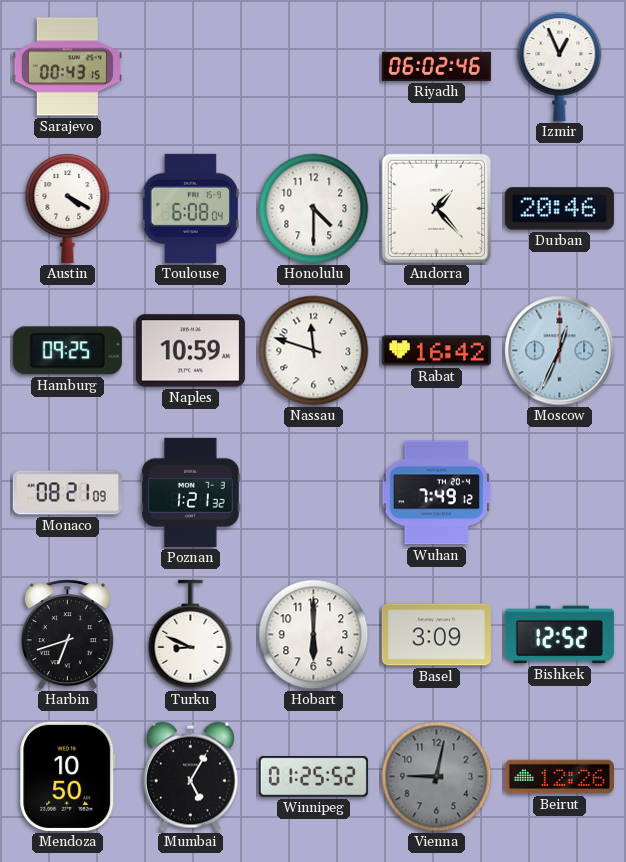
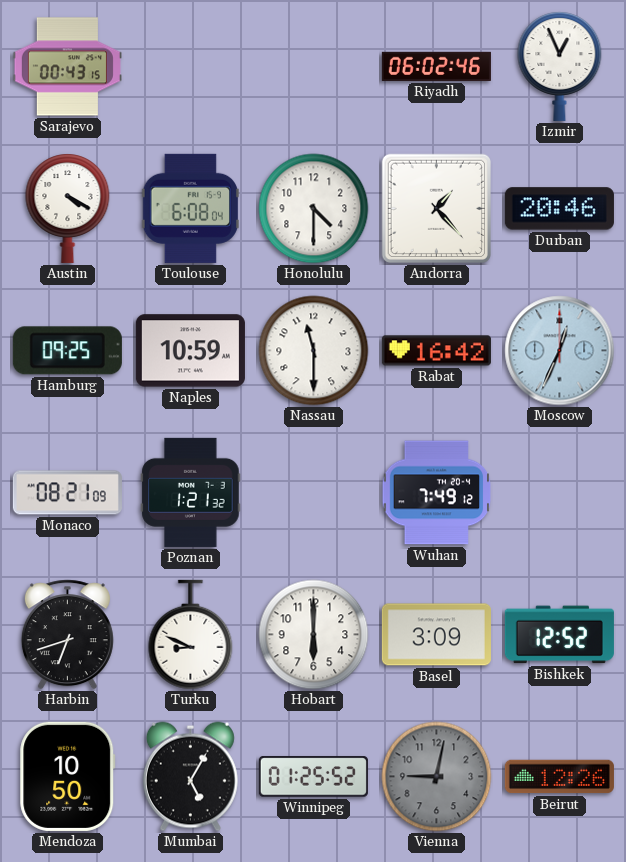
Nassau: 11:48 -> 11:30 (314, 351)
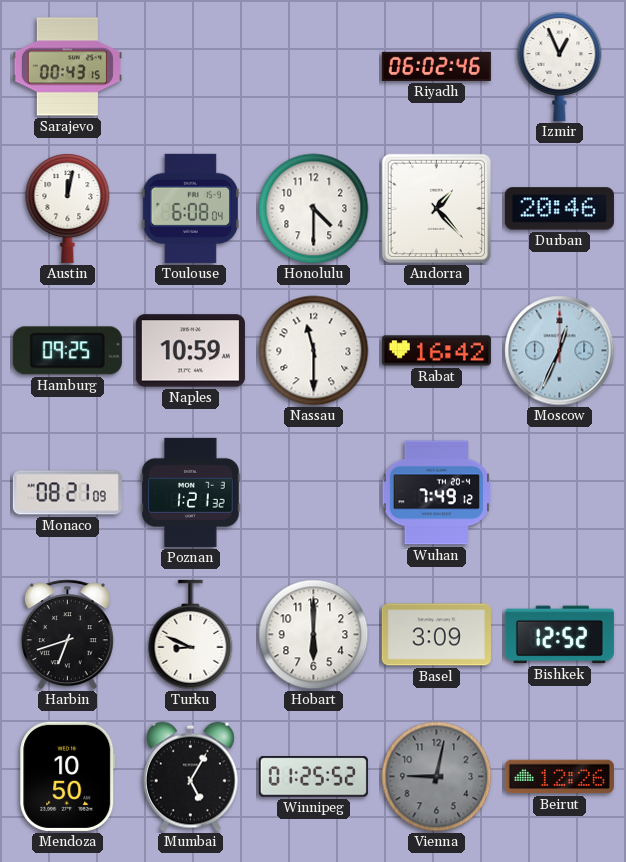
Austin: 4:20 -> 12:02 (68, 208)
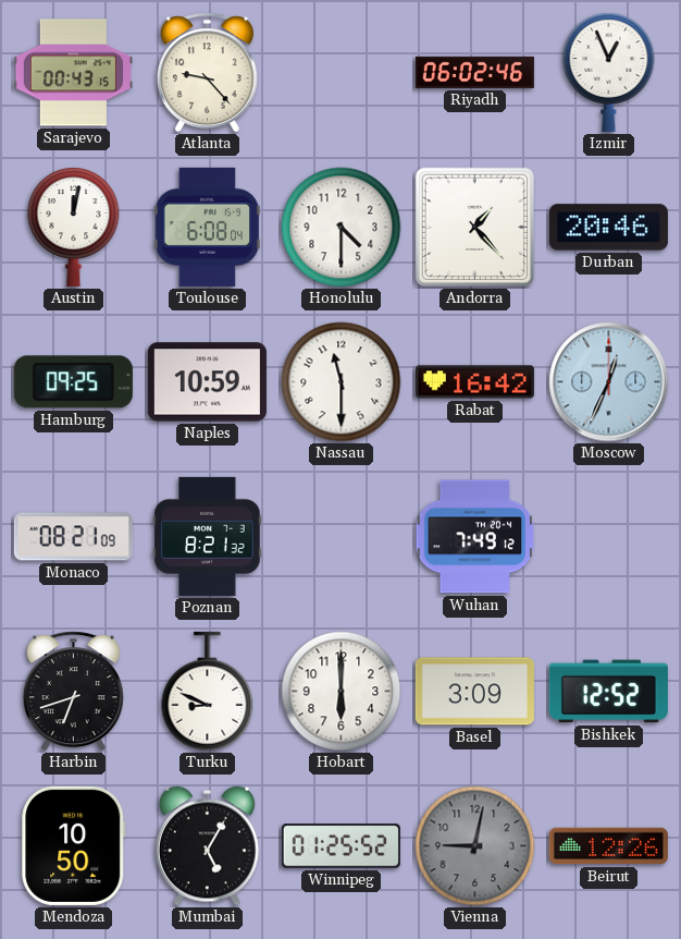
Atlanta: none -> 9:23 (207, 73)
Poznan: 1:21 -> 8:21 (208, 536)
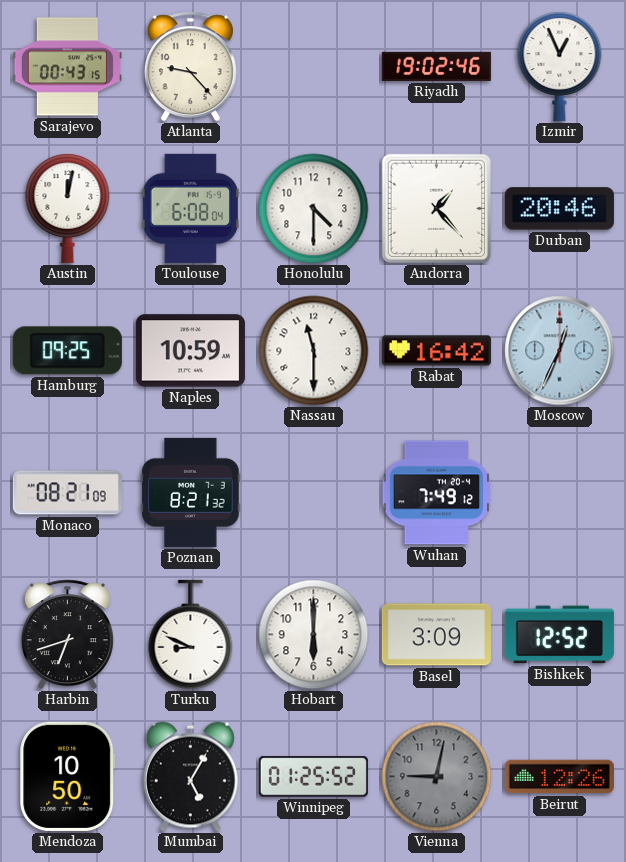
Riyadh: 06:02 -> 19:02 (436, 66)
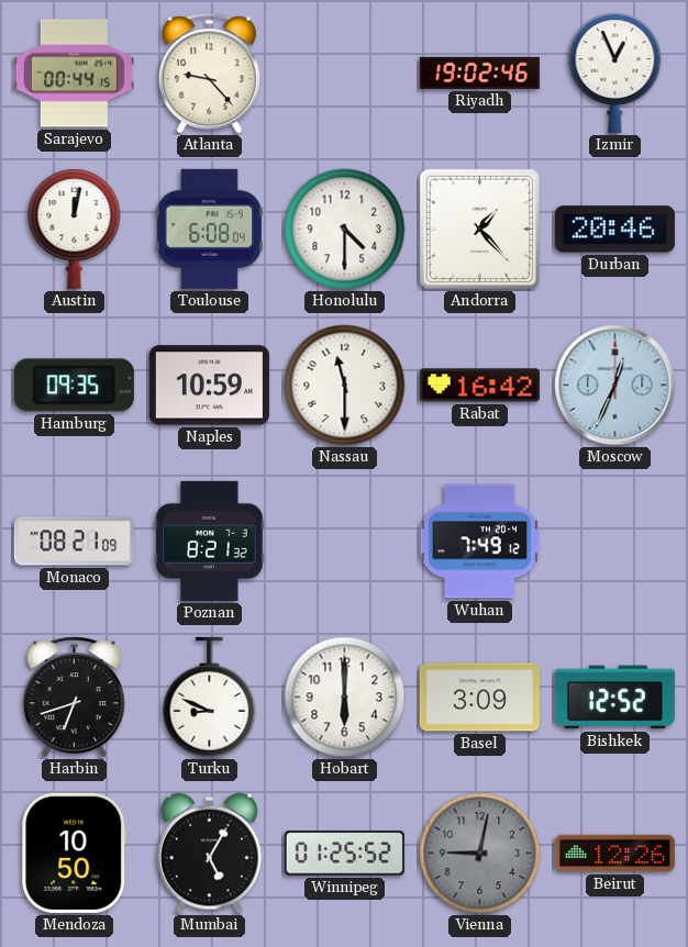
Sarajevo: 00:43 -> 00:44 (74, 74)
Hamburg: 09:25 -> 09:35 (74, 386)
